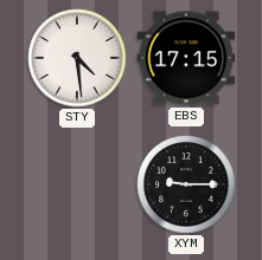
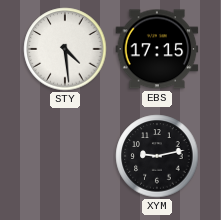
XYM: 9:15 -> 9:13 (157, 156)
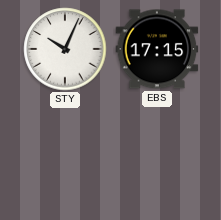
STY: 4:29 -> 10:04 (65, 49)
XYM: 9:13 -> none (157, 156)
